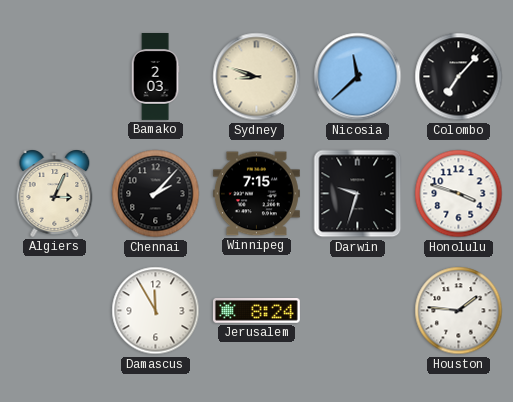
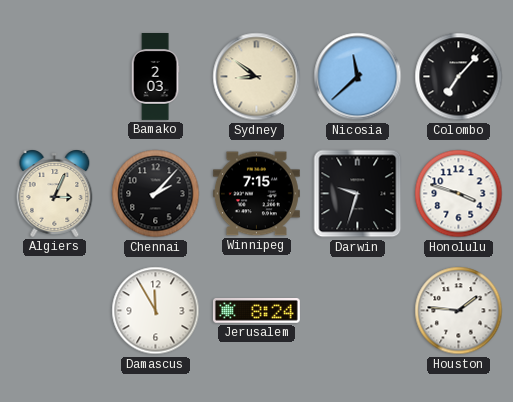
Sydney: 8:48 -> 8:51 (257, 77)
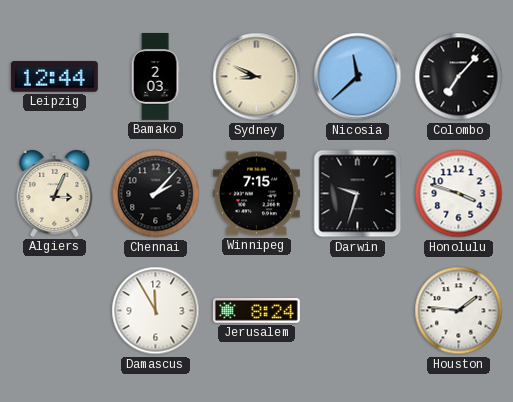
Leipzig: none -> 12:44 (54, 77)
Sydney: 8:51 -> 8:49 (257, 77)
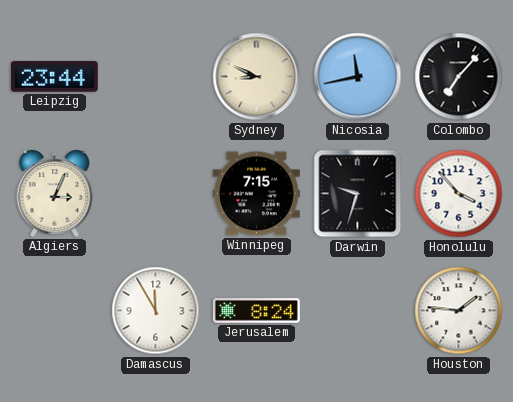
Leipzig: 12:44 -> 23:44 (54, 77)
Bamako: 2:03 -> none (155, 77)
Nicosia: 11:38 -> 11:43 (358, 77)
Chennai: 2:07 -> none (156, 194)
Honolulu: 3:48 -> 3:53 (459, 194)
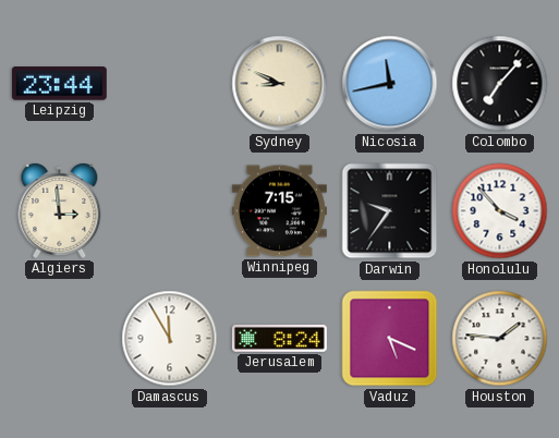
Algiers: 3:04 -> 2:59 (60, 210)
Darwin: 9:33 -> 9:36 (390, 211)
Vaduz: none -> 5:19 (390, 339)
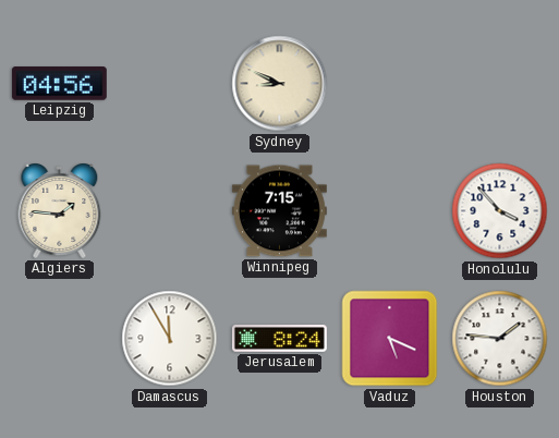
Leipzig: 23:44 -> 04:56 (59, 84)
Nicosia: 11:43 -> none (390, 84)
Colombo: 7:07 -> none (500, 84)
Algiers: 2:59 -> 1:46 (60, 210)
Darwin: 9:36 -> none (390, 211)
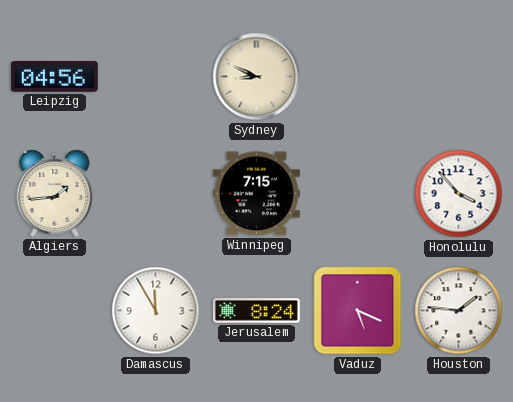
Algiers: 1:46 -> 1:44 (55, 193)
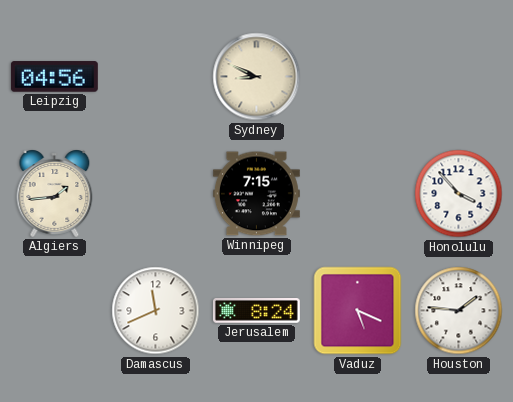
Damascus: 11:55 -> 11:41 (156, 311)
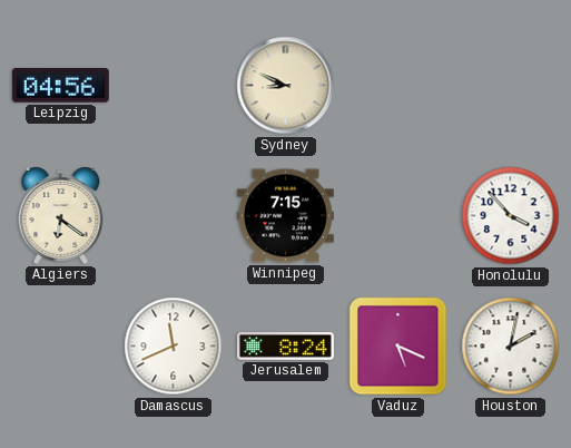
Algiers: 1:44 -> 6:21 (61, 215)
Houston: 1:46 -> 2:02 (511, 347)
